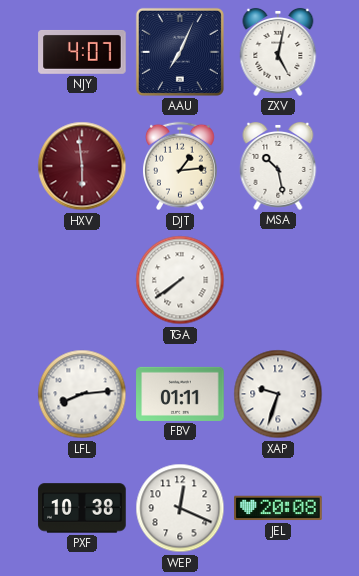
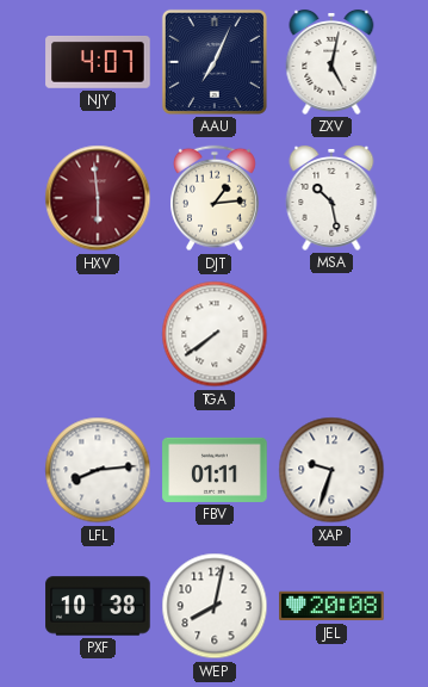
WEP: 12:19 -> 8:02 (215, 606)
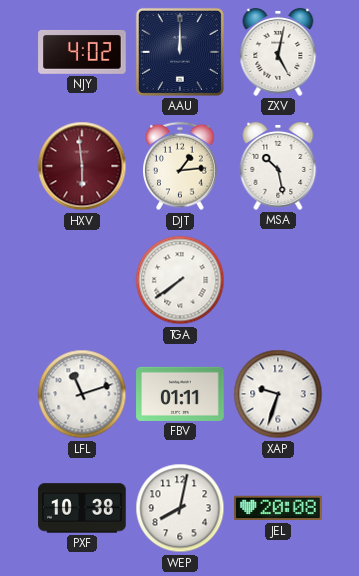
NJY: 4:07 -> 4:02 (82, 52)
AAU: 7:04 -> 12:00 (180, 52)
LFL: 8:14 -> 11:12 (82, 394)
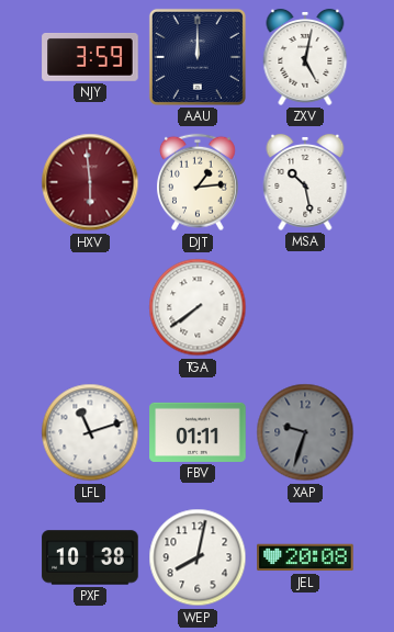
NJY: 4:02 -> 3:59 (90, 57)
XAP dial: white -> grey (305, 432)
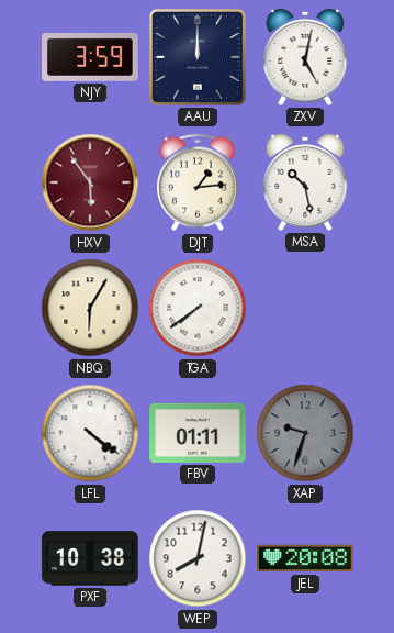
HXV: 5:59 -> 5:54 (90, 182)
NBQ: none -> 6:05 (90, 308)
LFL: 11:12 -> 4:21 (90, 433)
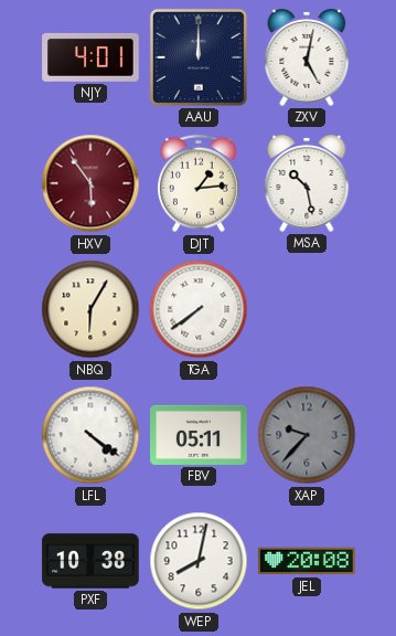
NJY: 3:59 -> 4:01 (90, 57)
FBV: 01:11 -> 05:11 (199, 435)
XAP: 9:33 -> 9:37 (307, 435)
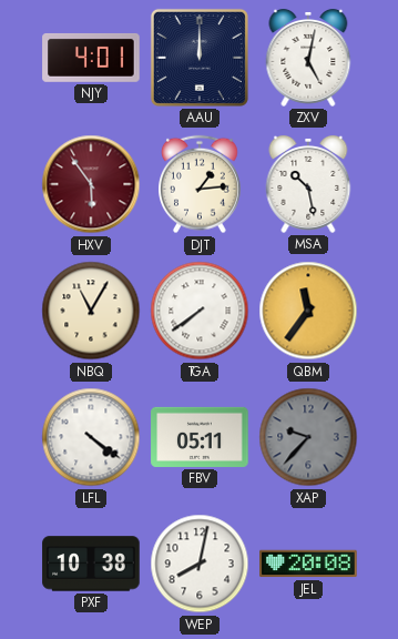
NBQ: 6:05 -> 11:05 (91, 311)
QBM: none -> 11:36 (308, 311)
